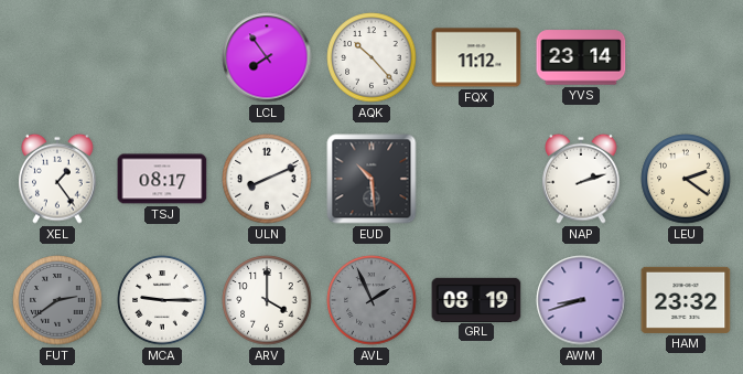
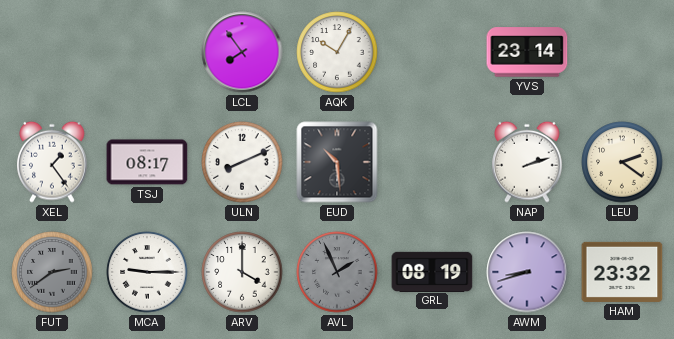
AQK: 10:23 -> 10:05 (337, 52)
FQX: 11:12 -> none (476, 57)
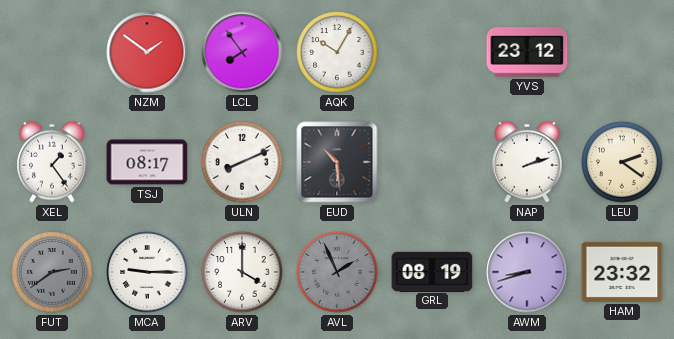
NZM: none -> 1:51 (147, 52)
YVS: 23:14 -> 23:12 (527, 52)
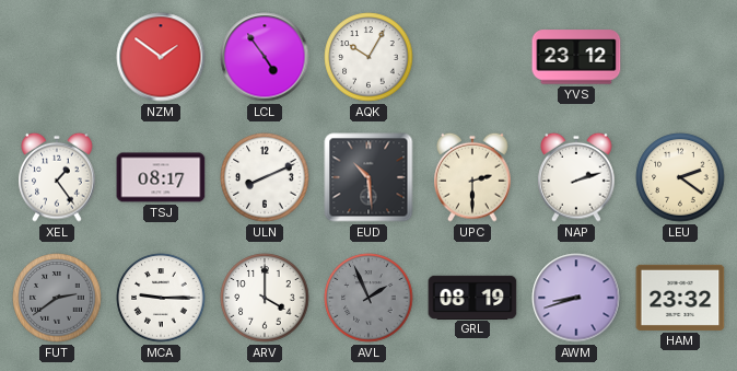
LCL: 7:54 -> 4:54 (265, 57)
UPC: none -> 2:30 (472, 177)
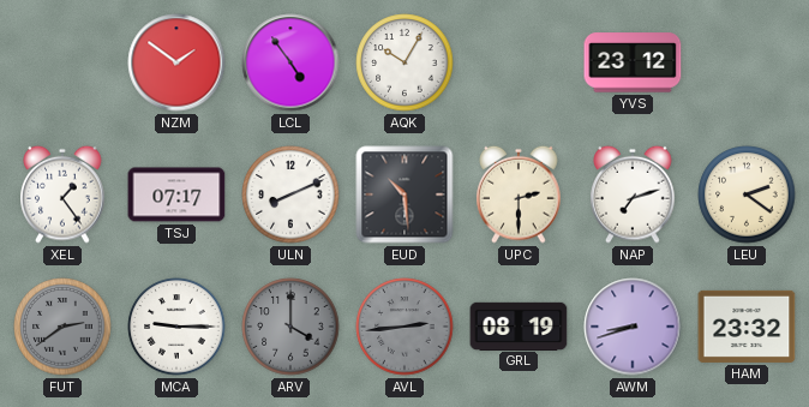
TSJ: 08:17 -> 07:17 (176, 194)
NAP: 2:12 -> 7:12 (633, 194)
ARV dial: white -> grey (290, 327)
AVL: 1:56 -> 2:44 (404, 327)
